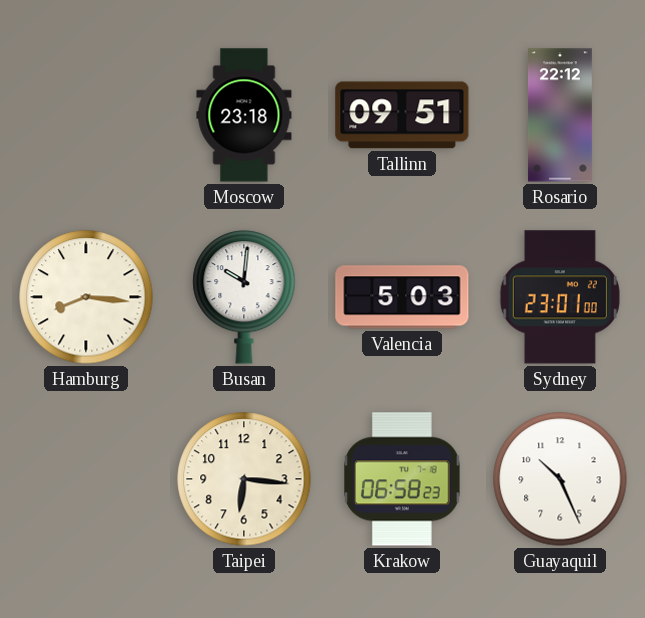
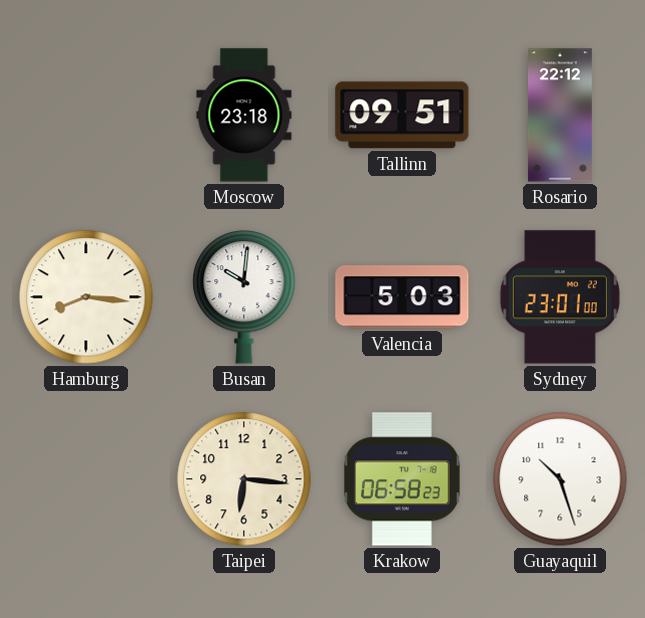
Guayaquil: 10:26 -> 10:27 (560, 479)
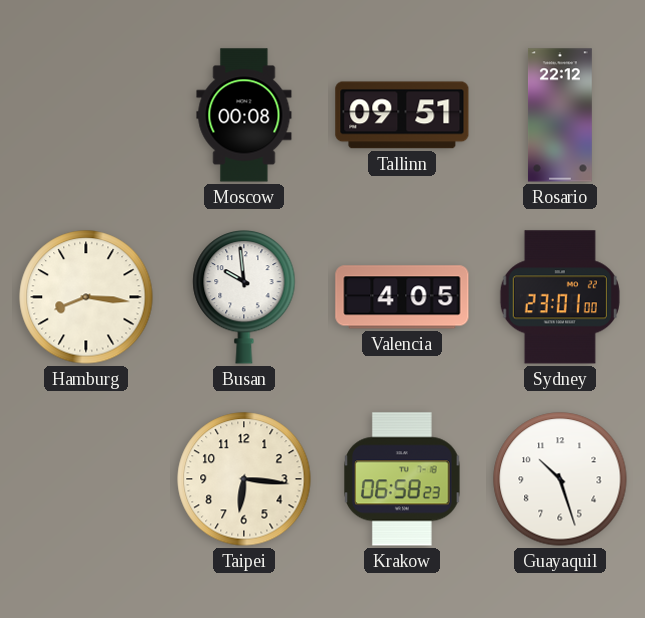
Moscow: 23:18 -> 00:08 (244, 115)
Busan: 10:01 -> 9:59 (244, 298)
Valencia: 5:03 -> 4:05 (402, 297)
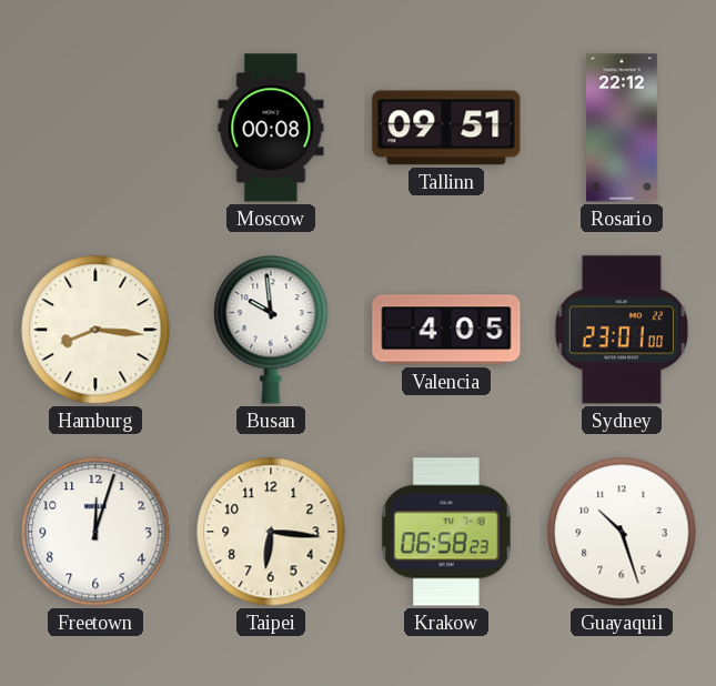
Freetown: none -> 12:03 (95, 532)
